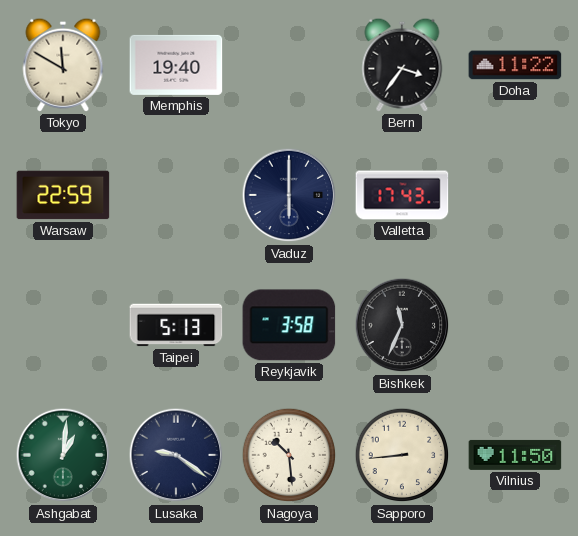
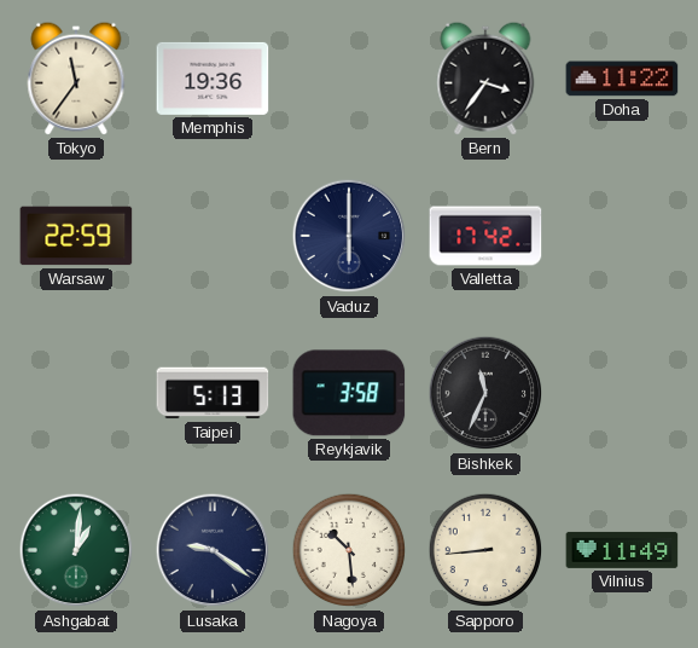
Tokyo: 11:50 -> 11:36 (76, 79)
Memphis: 19:40 -> 19:36 (213, 79)
Valletta: 17:43 -> 17:42 (485, 236)
Vilnius: 11:50 -> 11:49 (622, 550)
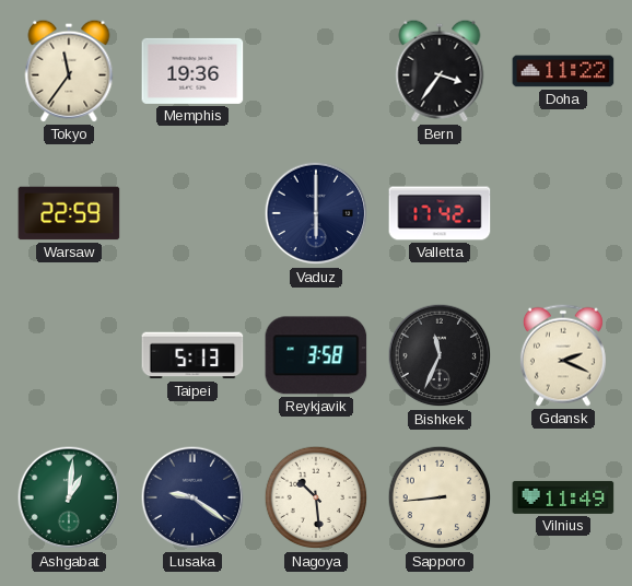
Gdansk: none -> 2:19 (563, 355)
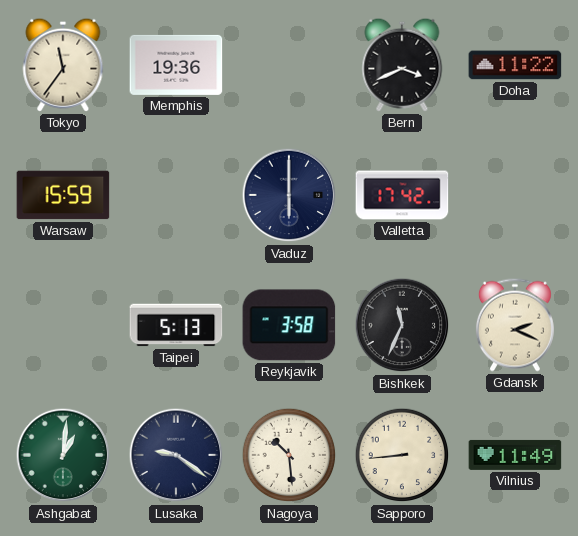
Bern: 3:36 -> 3:41 (402, 65)
Warsaw: 22:59 -> 15:59 (63, 195)
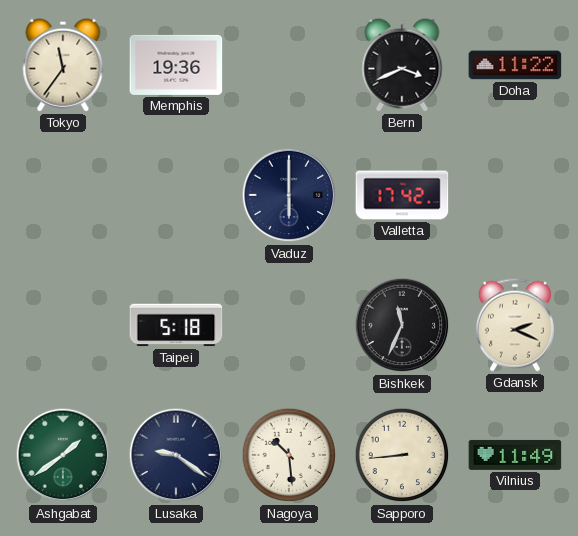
Warsaw: 15:59 -> none (63, 195)
Taipei: 5:13 -> 5:18 (176, 325)
Reykjavik: 3:58 -> none (289, 325)
Ashgabat: 1:01 -> 1:39 (63, 455)
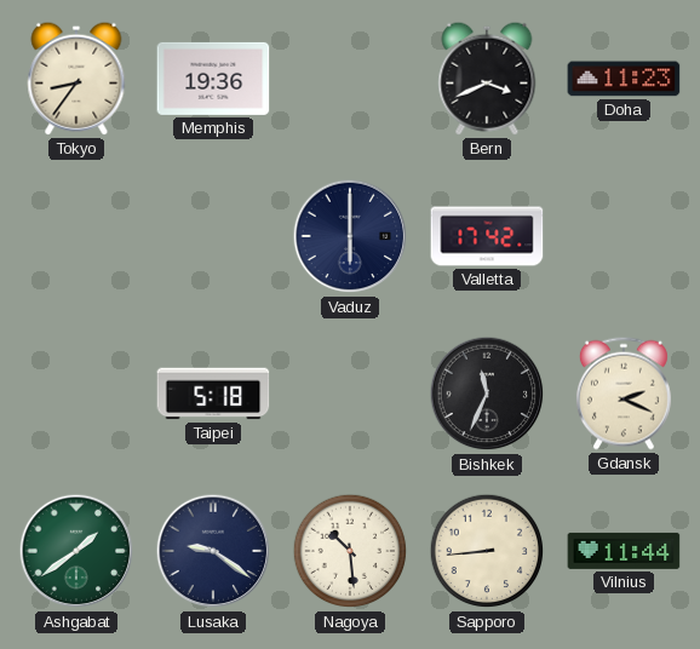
Tokyo: 11:36 -> 8:36 (76, 79)
Doha: 11:22 -> 11:23 (624, 79)
Vilnius: 11:49 -> 11:44 (624, 551)
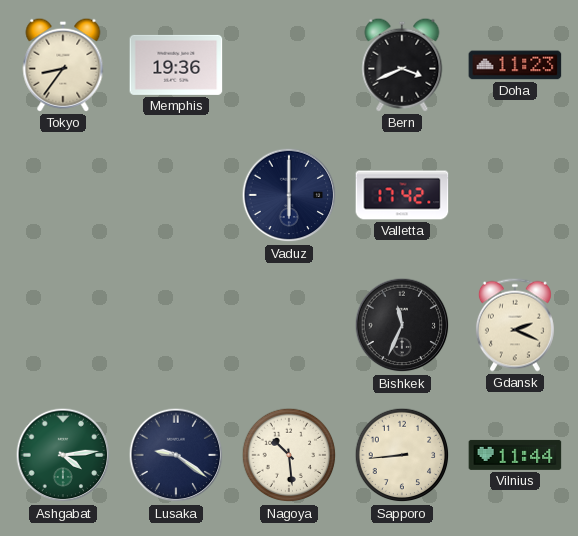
Taipei: 5:18 -> none (213, 394)
Ashgabat: 1:39 -> 4:14 (63, 455)
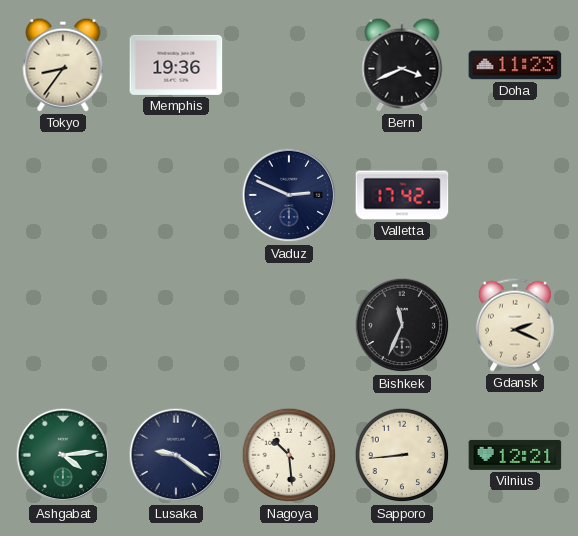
Vaduz: 6:00 -> 2:49 (289, 195)
Vilnius: 11:44 -> 12:21 (515, 455)
